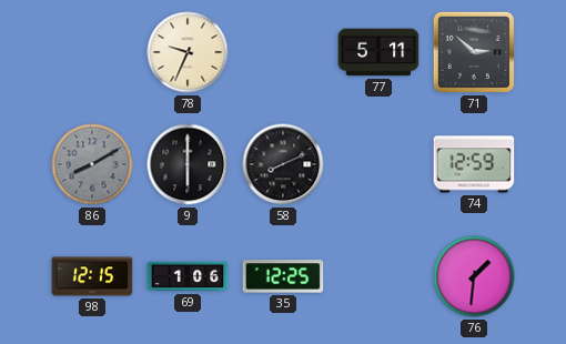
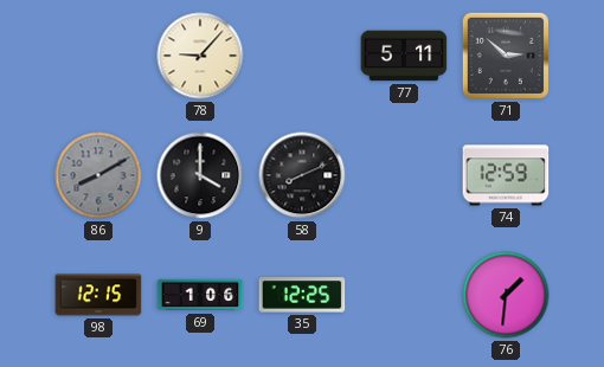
78: 9:34 -> 9:07 (200, 56)
9: 6:00 -> 4:00 (200, 175)
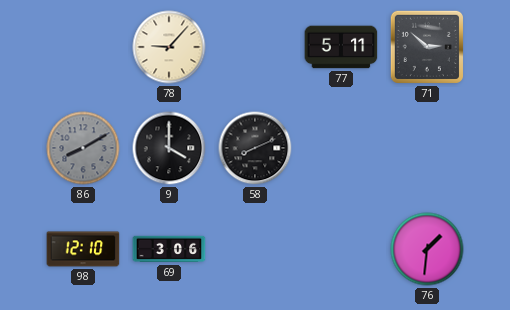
74: 12:59 -> none (506, 175)
98: 12:15 -> 12:10 (83, 249)
69: 1:06 -> 3:06 (169, 249)
35: 12:25 -> none (302, 295)
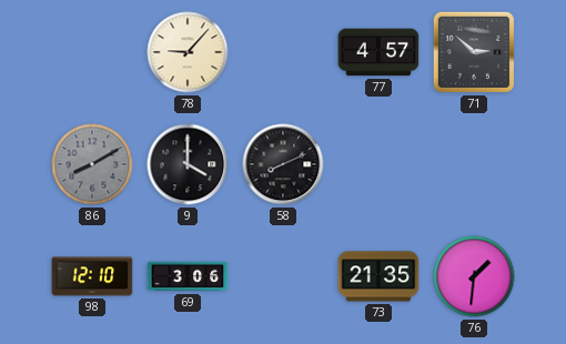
77: 5:11 -> 4:57 (378, 52)
73: none -> 21:35 (378, 276)
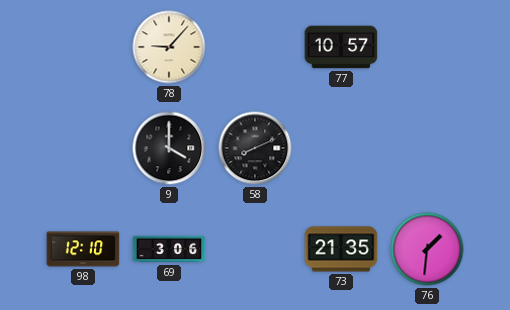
77: 4:57 -> 10:57 (341, 47)
71: 2:52 -> none (474, 52)
86: 8:10 -> none (92, 164)
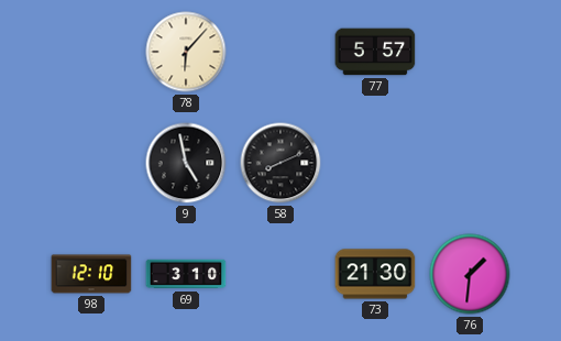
78: 9:07 -> 6:07 (186, 52)
77: 10:57 -> 5:57 (375, 52)
9: 4:00 -> 4:58 (186, 163)
69: 3:06 -> 3:10 (186, 274)
73: 21:35 -> 21:30 (375, 274)
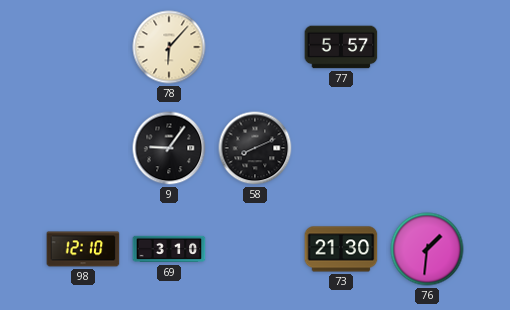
9: 4:58 -> 9:06 (169, 148)
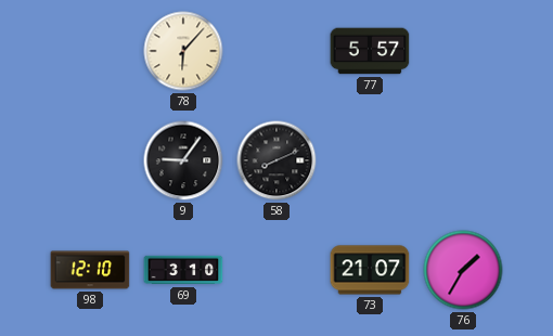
73: 21:30 -> 21:07 (370, 270)
76: 1:31 -> 1:35 (463, 270)
